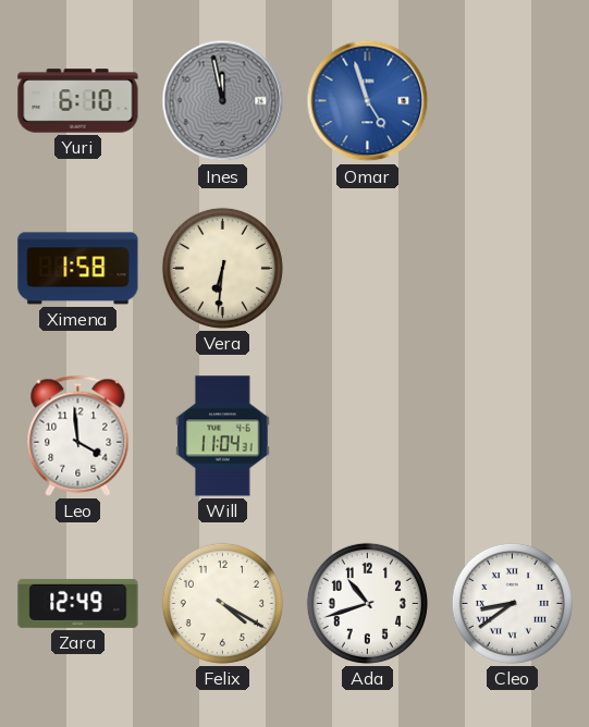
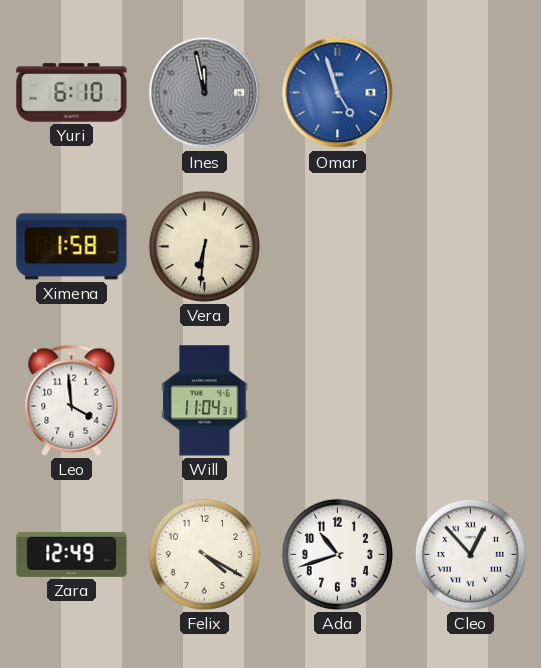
Cleo: 8:39 -> 12:53 (470, 554)
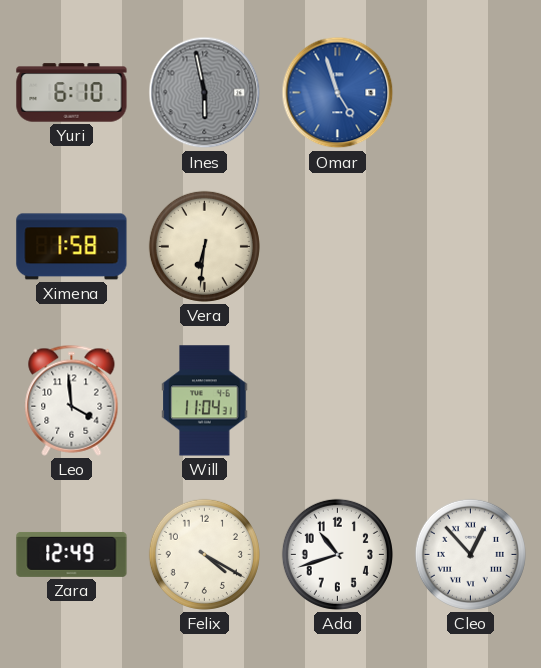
Ines: 11:58 -> 5:58 (205, 93)
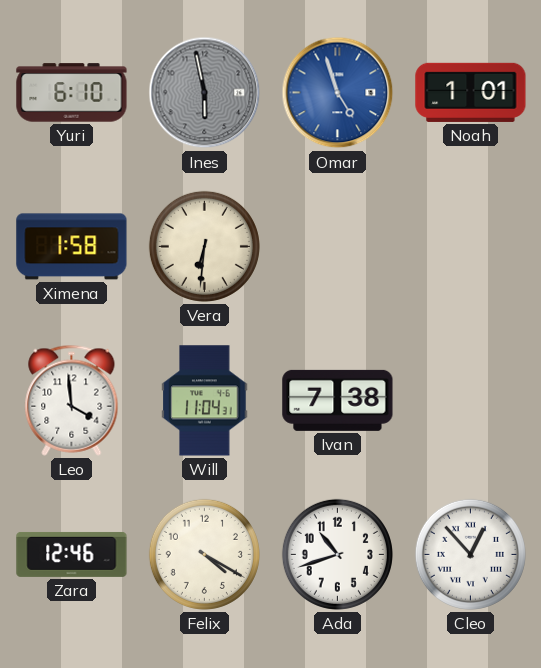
Noah: none -> 1:01 (471, 92)
Ivan: none -> 7:38 (338, 400)
Zara: 12:49 -> 12:46 (72, 554)
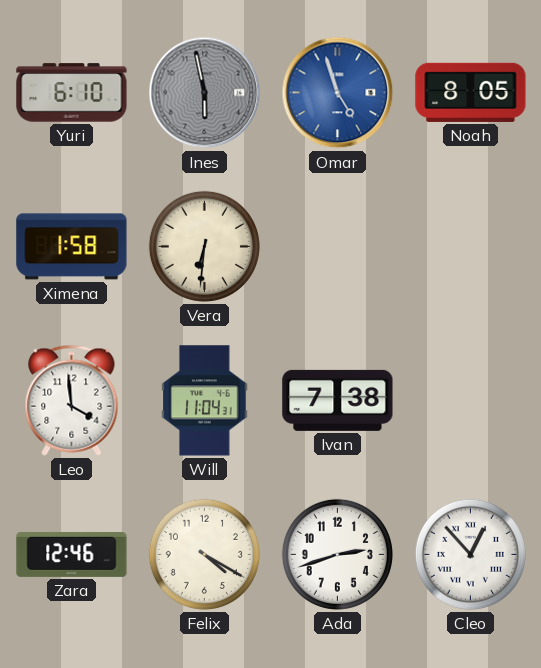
Noah: 1:01 -> 8:05 (471, 92)
Ada: 10:42 -> 2:42 (337, 554)
